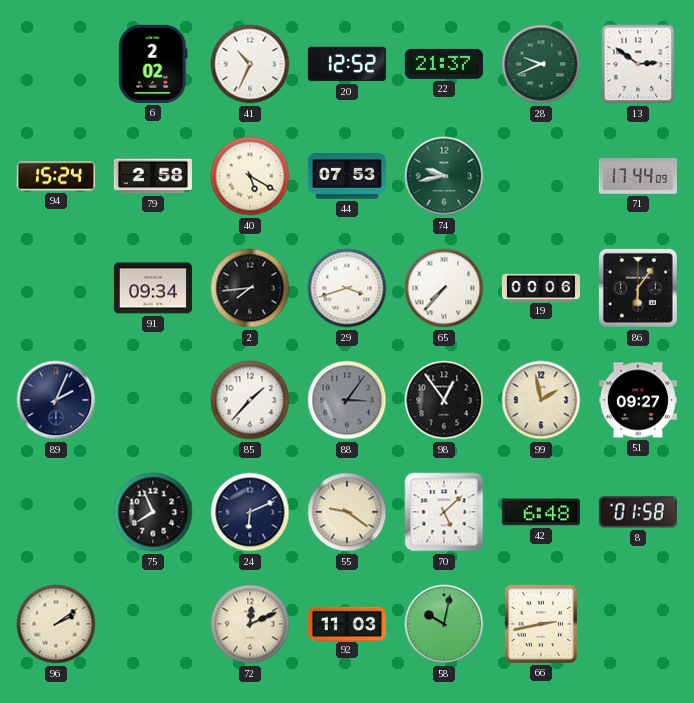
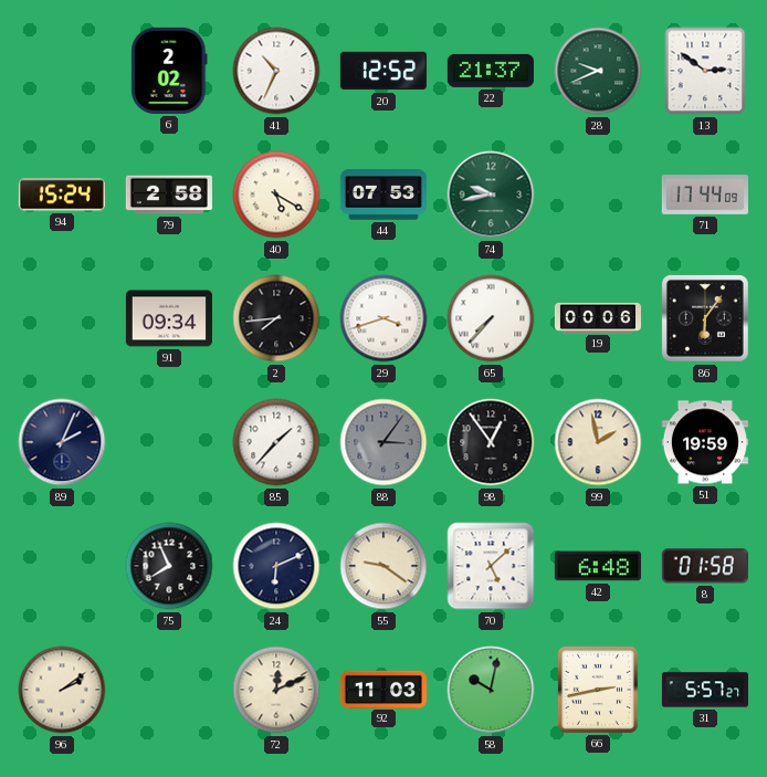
51: 09:27 -> 19:59 (705, 442)
31: none -> 5:57 (705, 690)
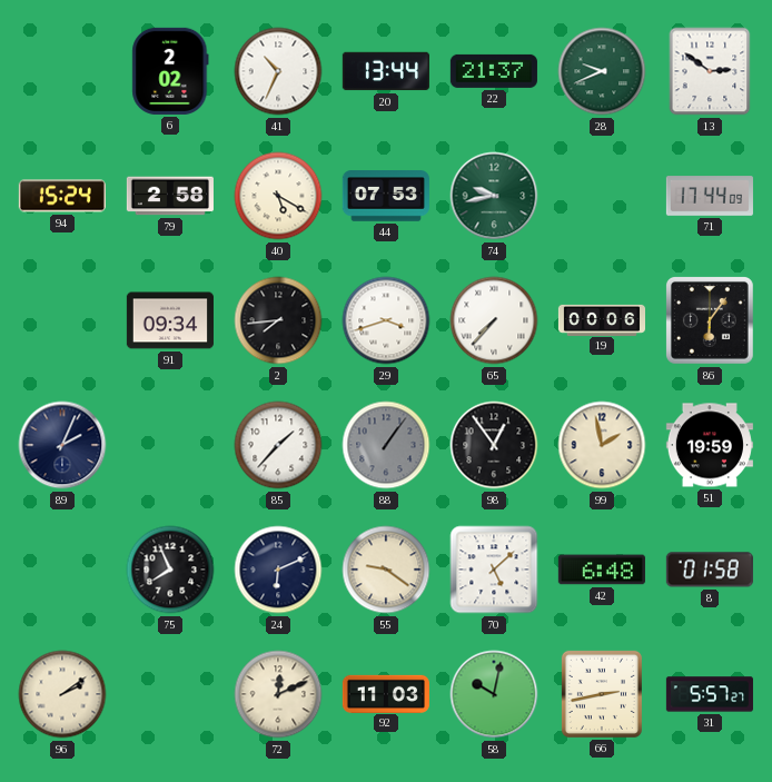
20: 12:52 -> 13:44 (386, 71)
88: 3:06 -> 1:06 (386, 445)
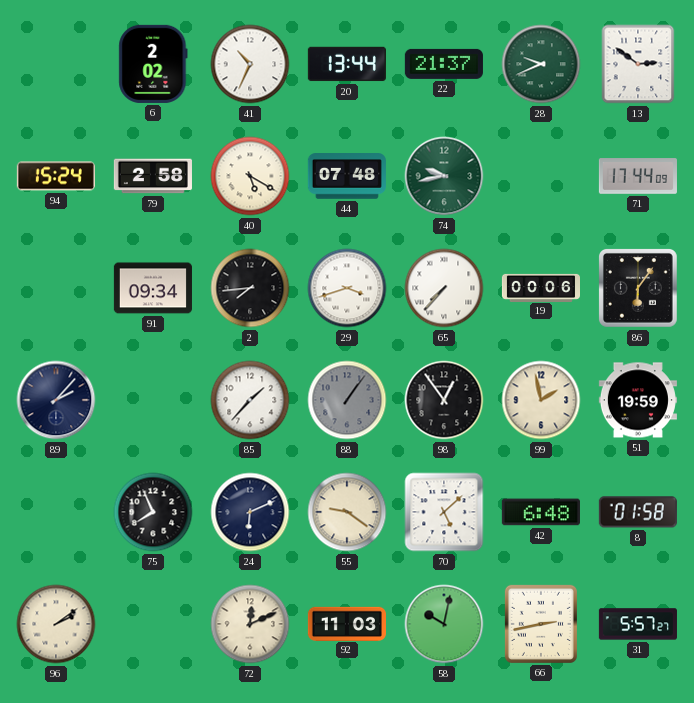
44: 07:53 -> 07:48 (347, 176)
89: 2:04 -> 2:07 (56, 400)
